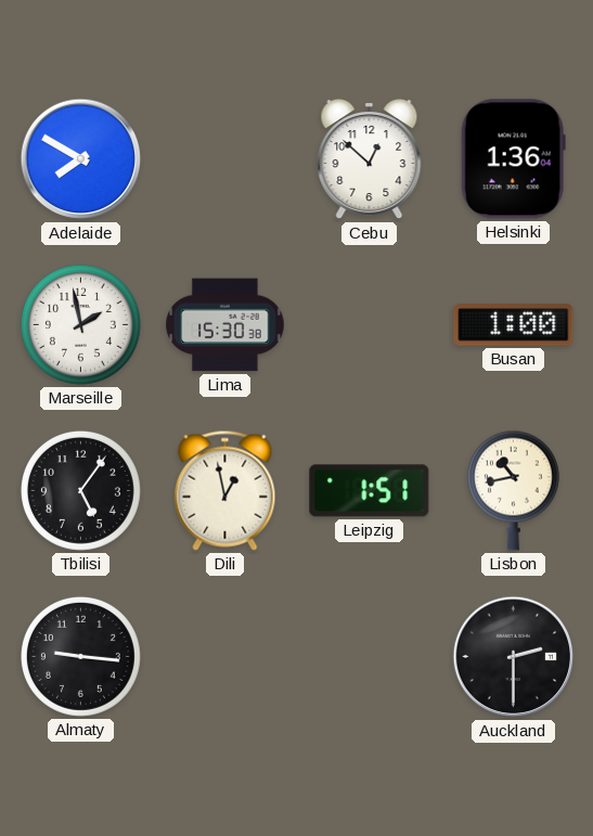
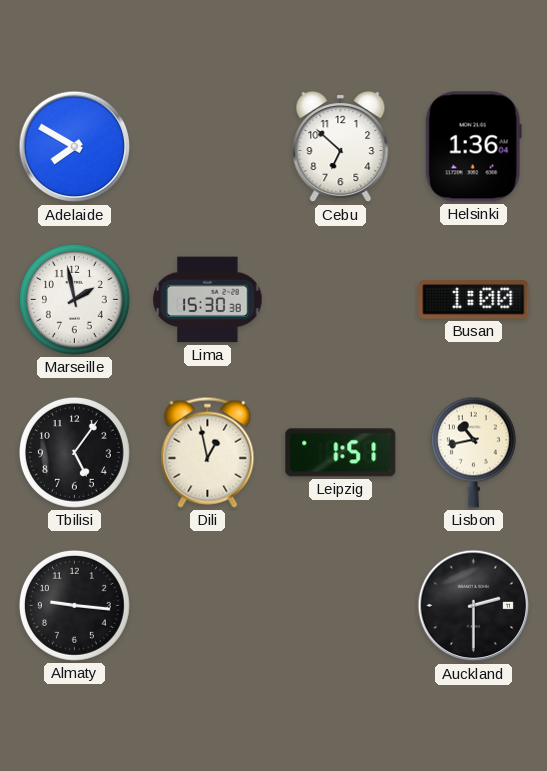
Cebu: 12:52 -> 6:52 (341, 147)
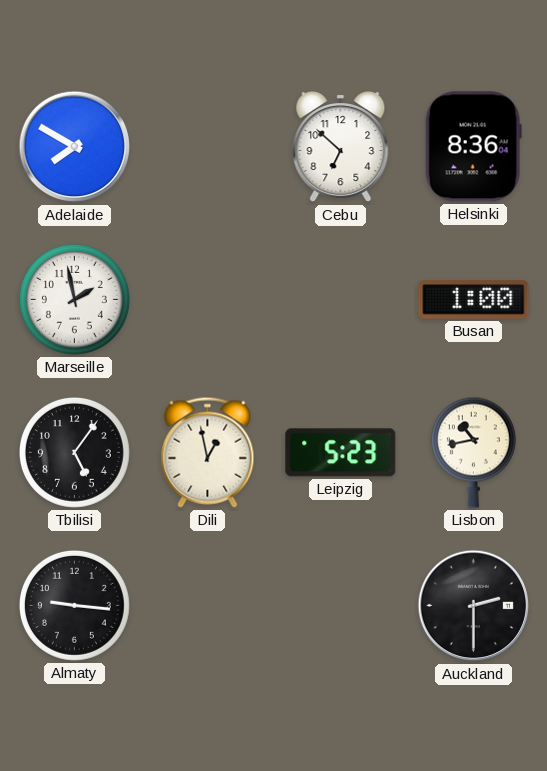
Helsinki: 1:36 -> 8:36 (473, 147)
Lima: 15:30 -> none (208, 300)
Leipzig: 1:51 -> 5:23 (341, 453)
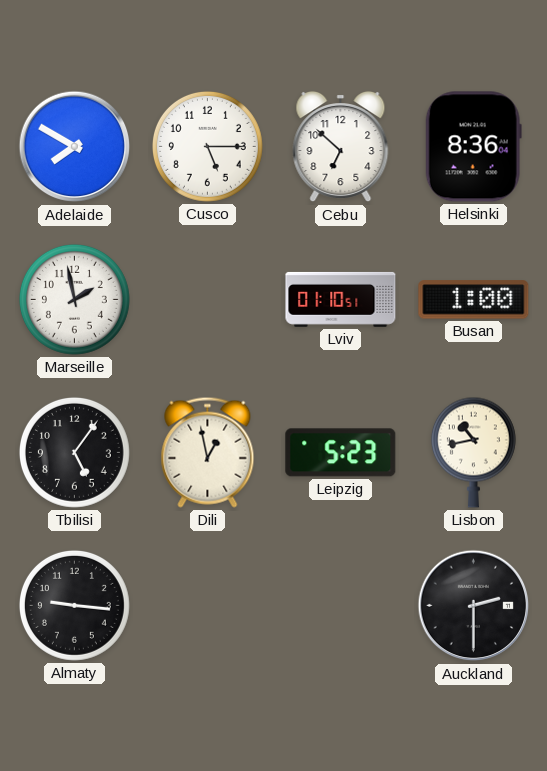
Cusco: none -> 5:15 (207, 146)
Lviv: none -> 01:10 (341, 299)
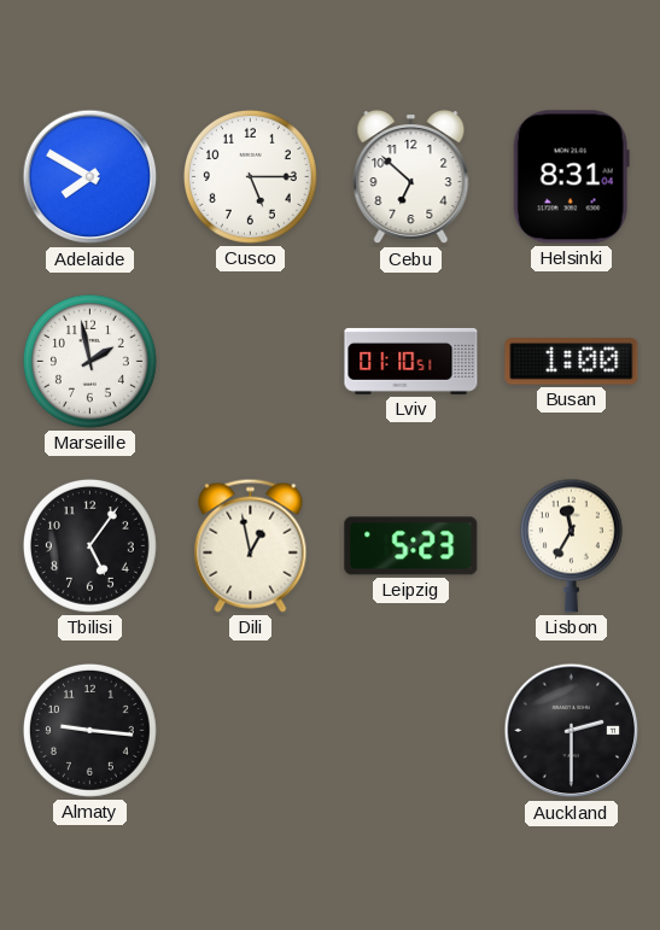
Helsinki: 8:36 -> 8:31 (571, 177)
Lisbon: 10:43 -> 11:35 (571, 545)
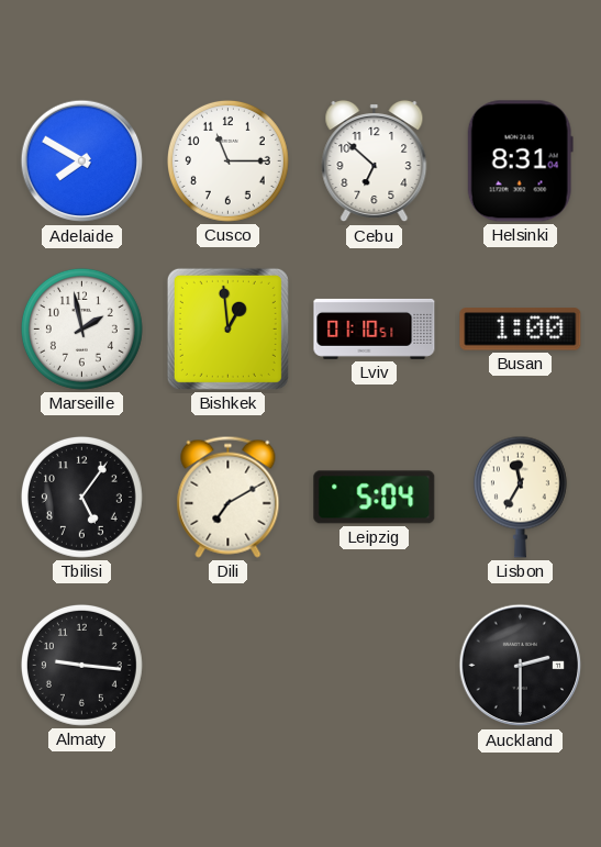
Cusco: 5:15 -> 11:15 (227, 160)
Bishkek: none -> 12:59 (227, 328)
Dili: 12:58 -> 7:10 (229, 497)
Leipzig: 5:23 -> 5:04 (375, 498)
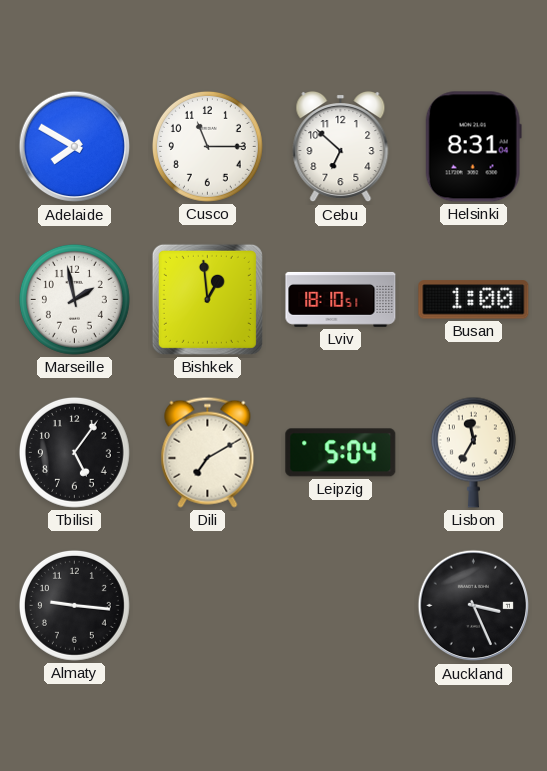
Lviv: 01:10 -> 18:10 (341, 299)
Auckland: 2:30 -> 3:26 (474, 606)
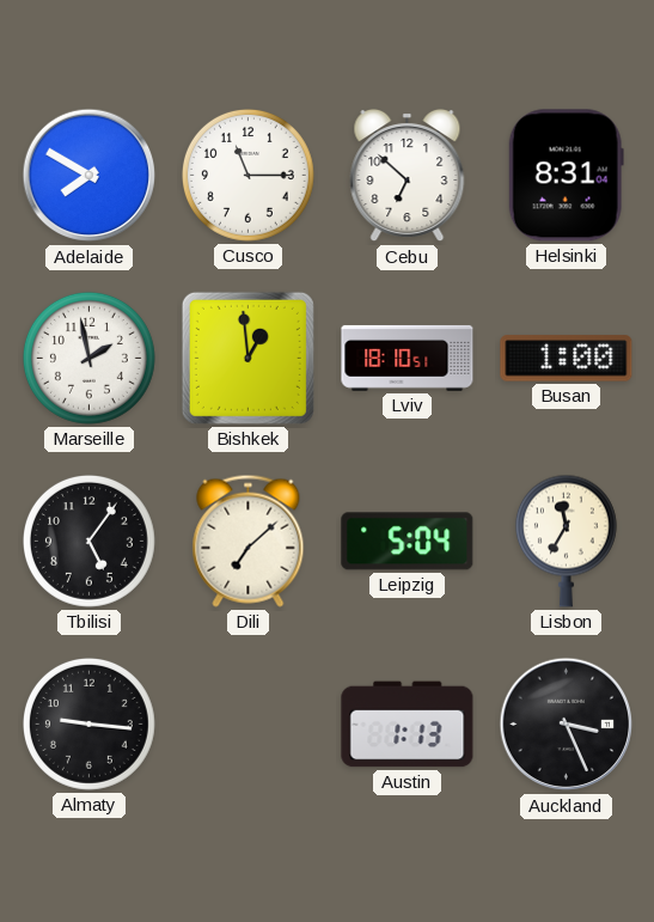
Dili: 7:10 -> 7:08 (249, 541)
Austin: none -> 1:13 (408, 725)
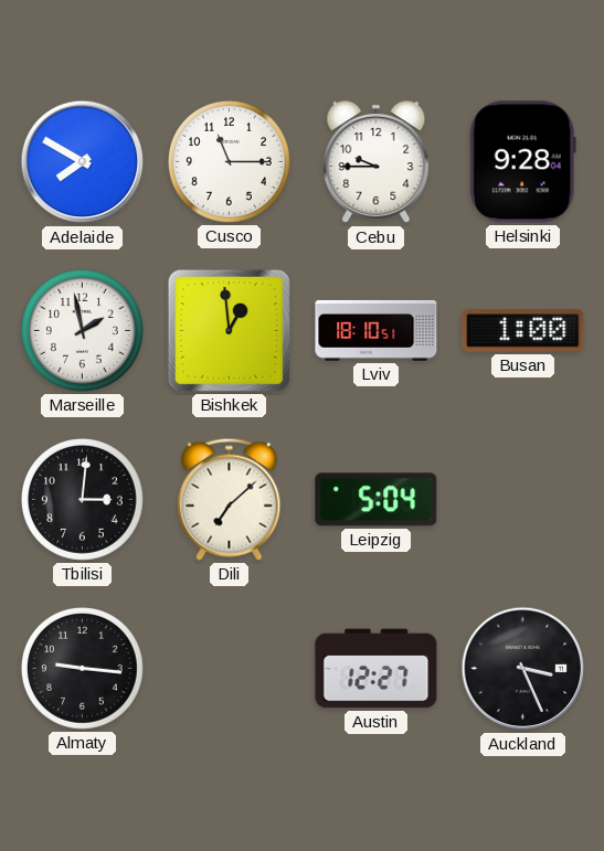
Cebu: 6:52 -> 9:45 (377, 162)
Helsinki: 8:31 -> 9:28 (522, 162)
Tbilisi: 5:06 -> 3:01 (82, 499)
Lisbon: 11:35 -> none (566, 541)
Austin: 1:13 -> 12:27 (377, 669)
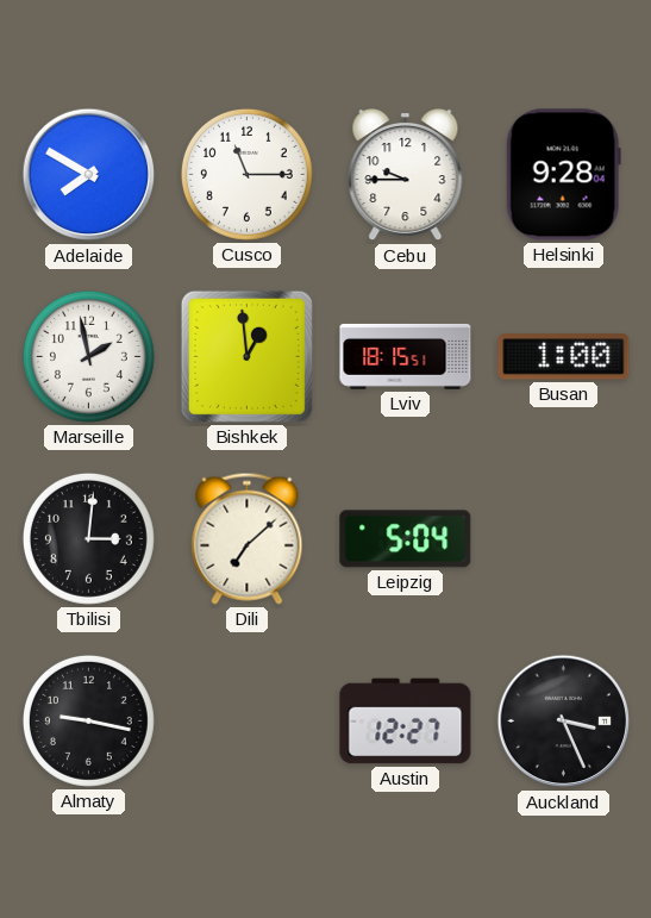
Lviv: 18:10 -> 18:15 (406, 356)
Almaty: 9:16 -> 9:17 (88, 720)
